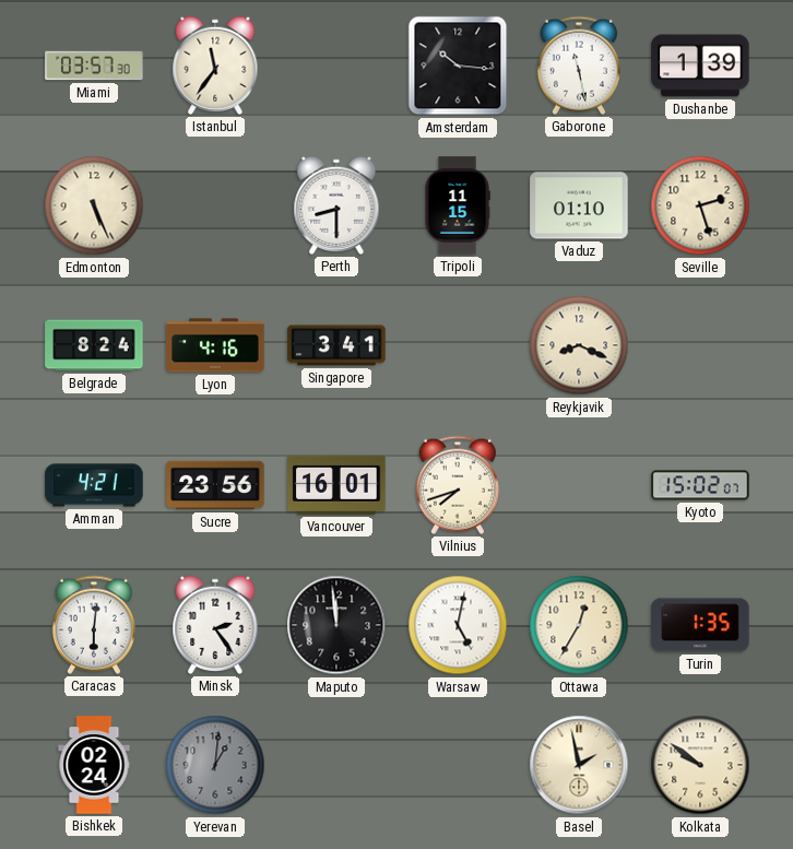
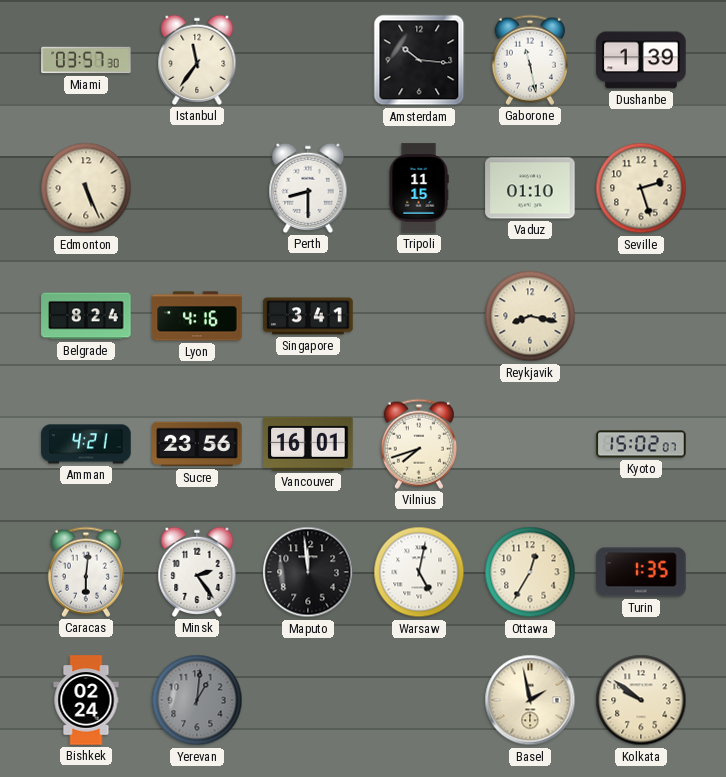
Reykjavik: 8:19 -> 8:17 (530, 316)
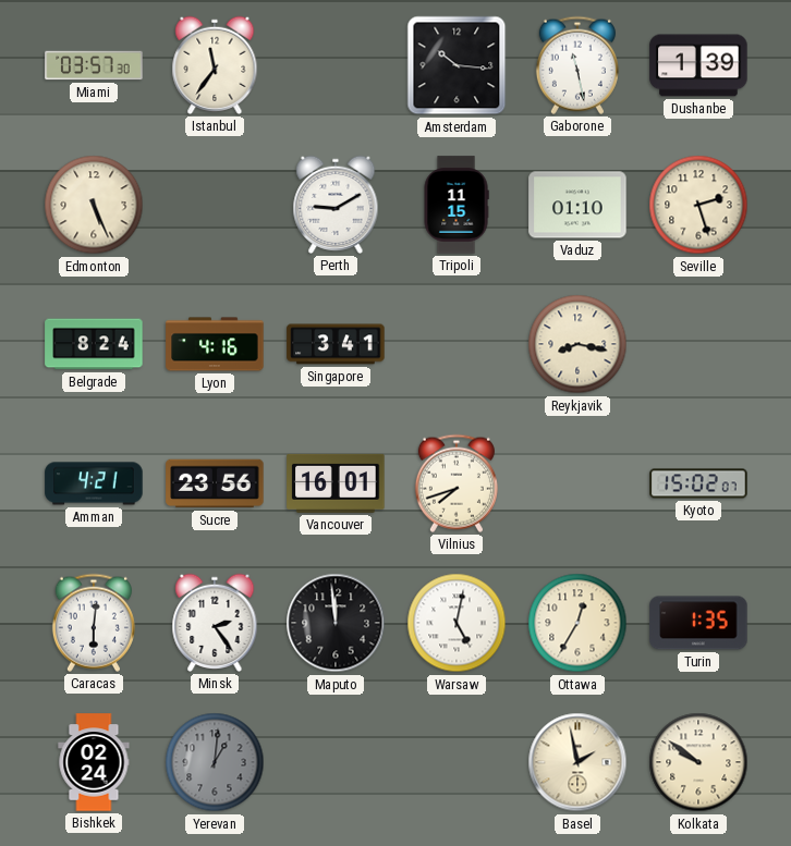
Perth: 8:30 -> 9:10 (336, 205)
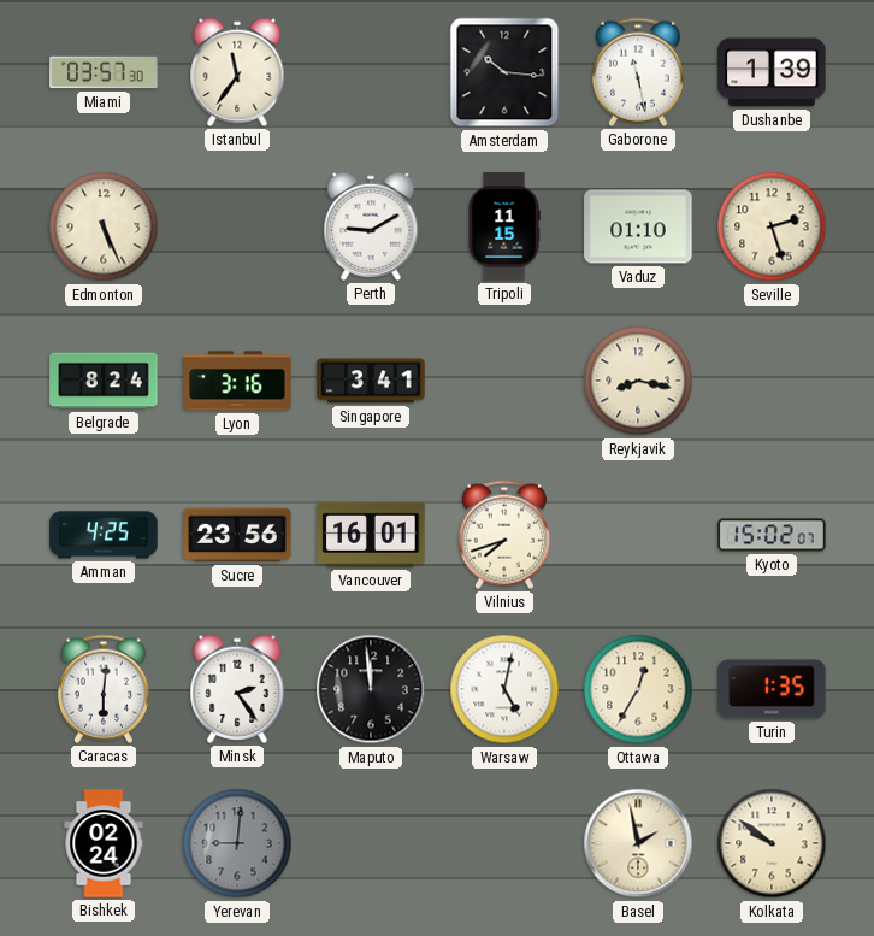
Lyon: 4:16 -> 3:16 (237, 381)
Amman: 4:21 -> 4:25 (104, 535)
Yerevan: 1:01 -> 9:01 (237, 843)
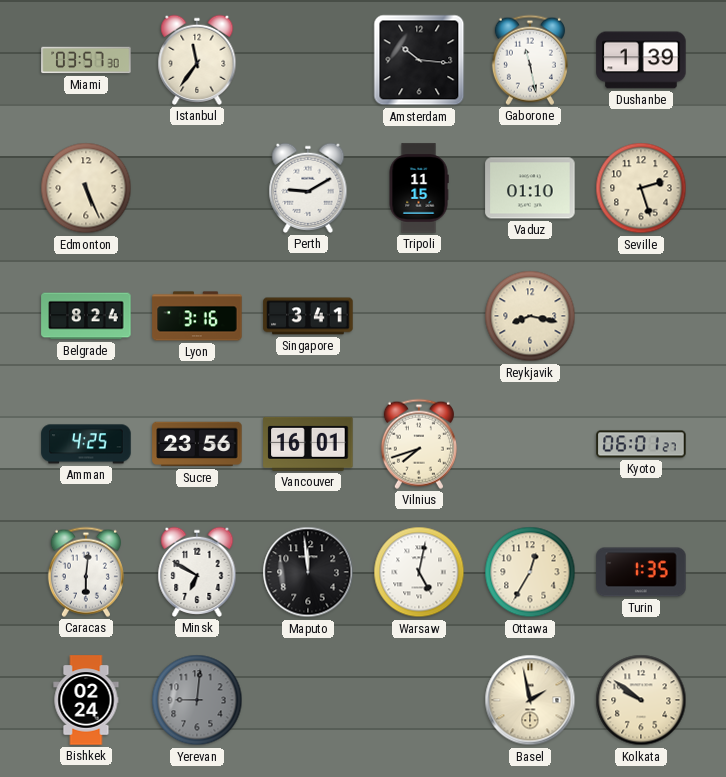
Kyoto: 15:02 -> 06:01 (641, 444)
Minsk: 2:24 -> 6:50 (197, 572)
